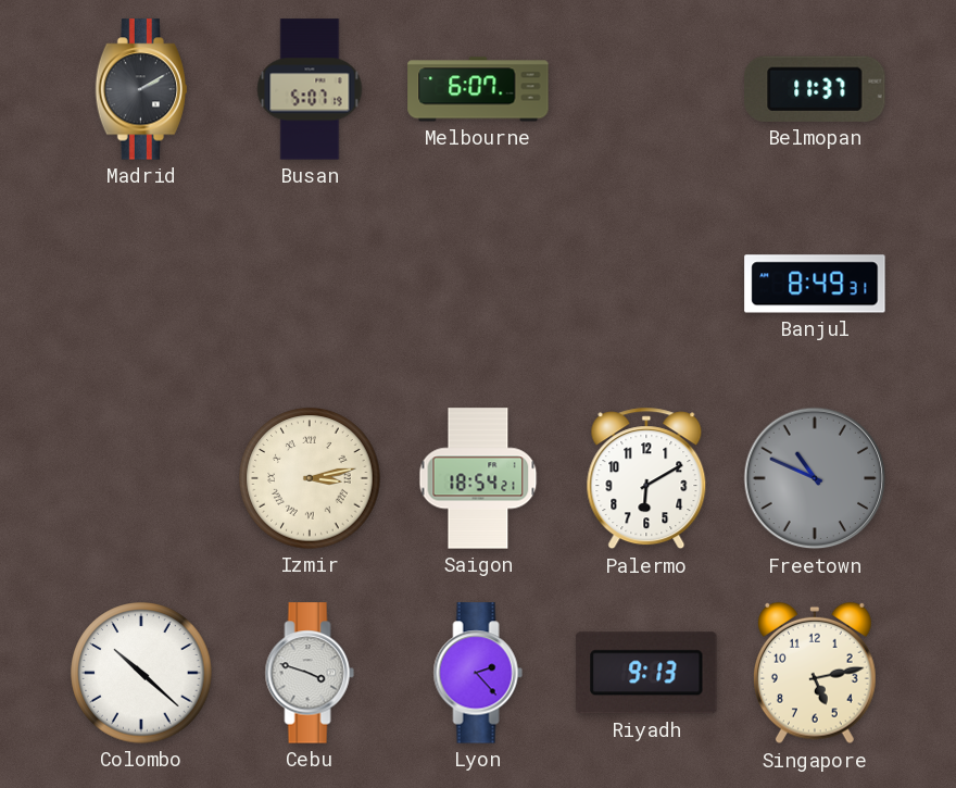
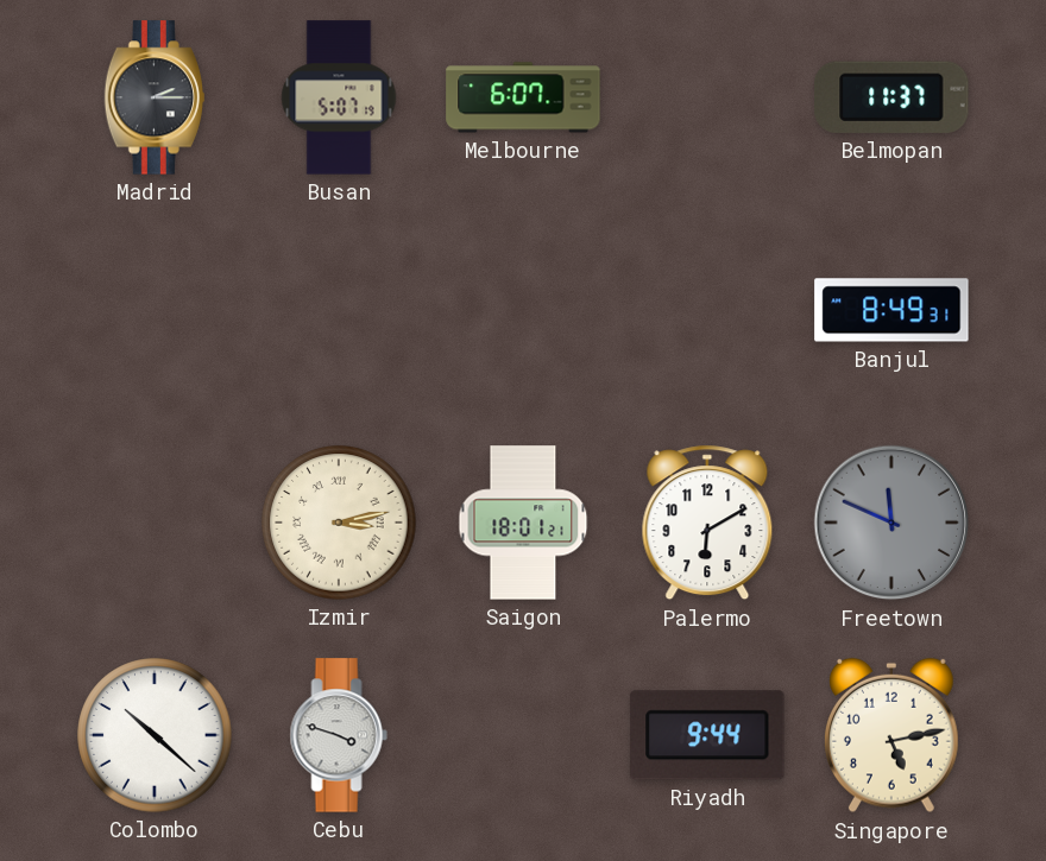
Madrid: 2:10 -> 2:15 (155, 97)
Saigon: 18:54 -> 18:01 (523, 523)
Freetown: 10:49 -> 11:49 (891, 523)
Lyon: 2:23 -> none (478, 673)
Riyadh: 9:13 -> 9:44 (707, 735)
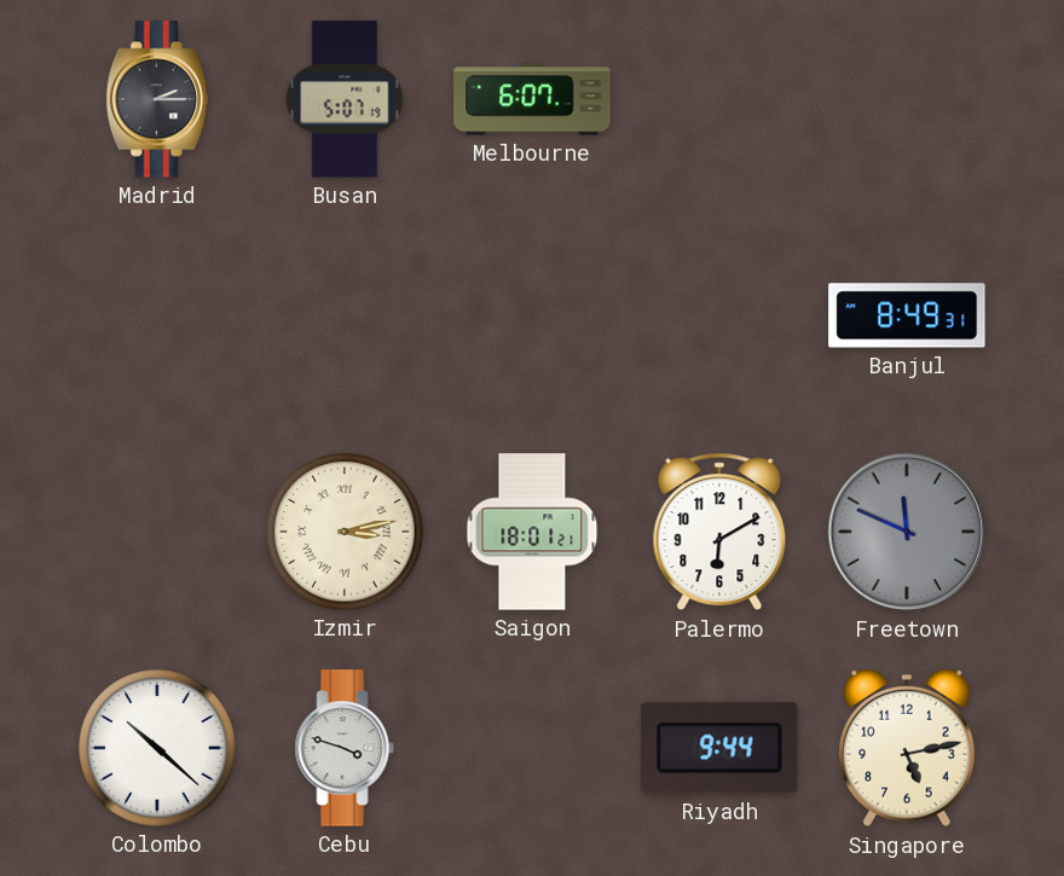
Belmopan: 11:37 -> none (891, 97)
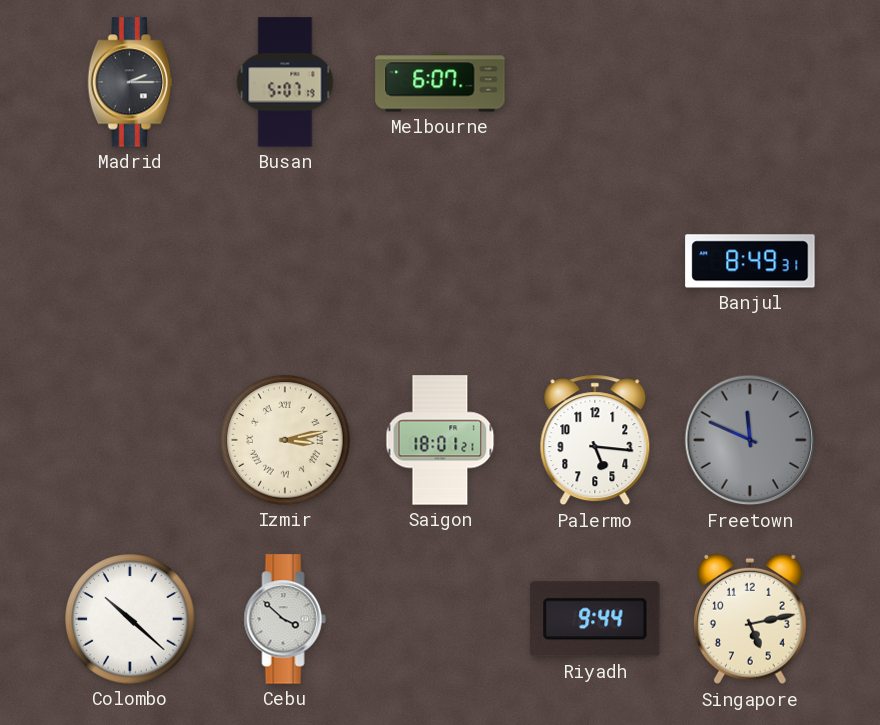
Palermo: 6:10 -> 5:16 (595, 440)
Cebu: 3:48 -> 3:52 (285, 619)
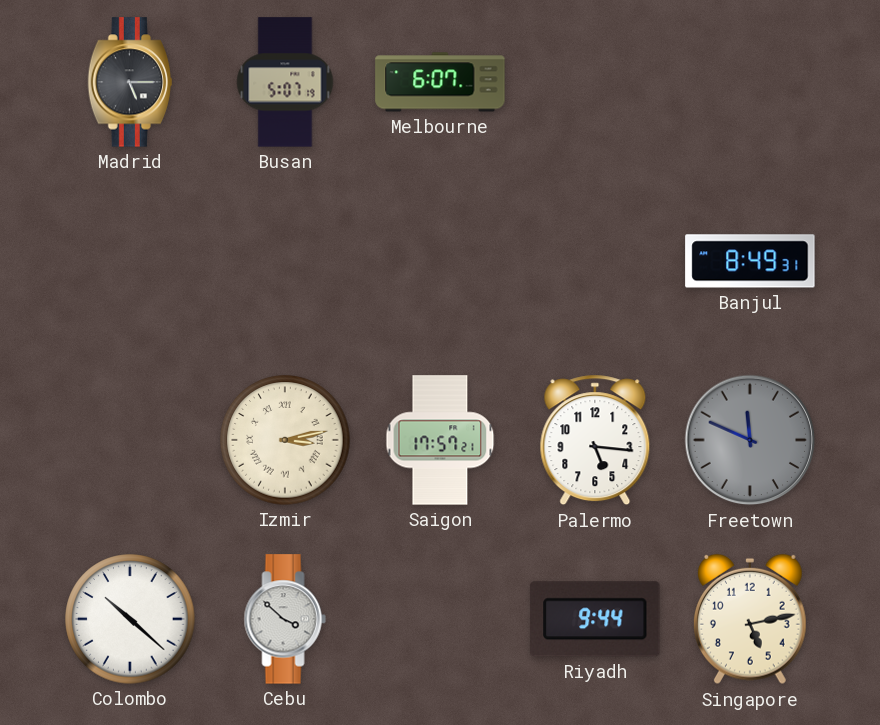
Madrid: 2:15 -> 5:15 (130, 82)
Saigon: 18:01 -> 17:57 (440, 440)
